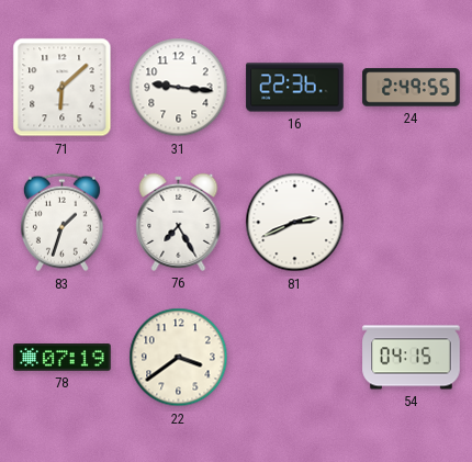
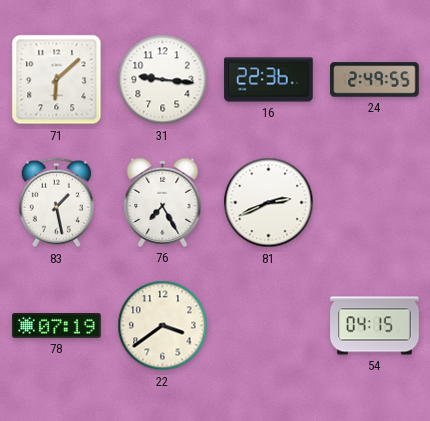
83: 1:33 -> 1:28 (56, 203)
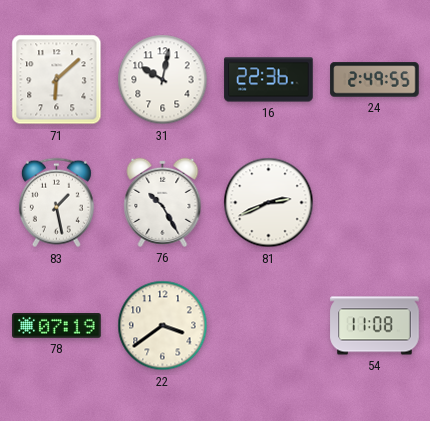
31: 9:16 -> 10:02 (163, 80)
76: 7:25 -> 10:25 (163, 202)
54: 04:15 -> 11:08 (375, 326)
